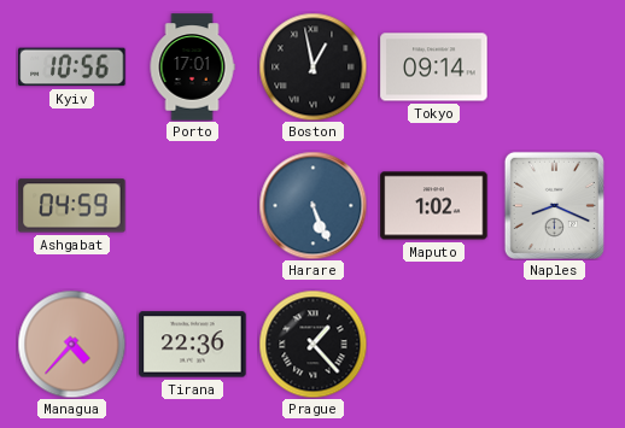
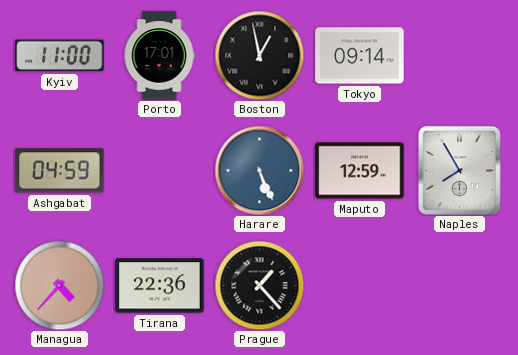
Kyiv: 10:56 -> 11:00 (60, 56)
Maputo: 1:02 -> 12:59 (360, 171)
Naples: 8:19 -> 7:55 (459, 170)
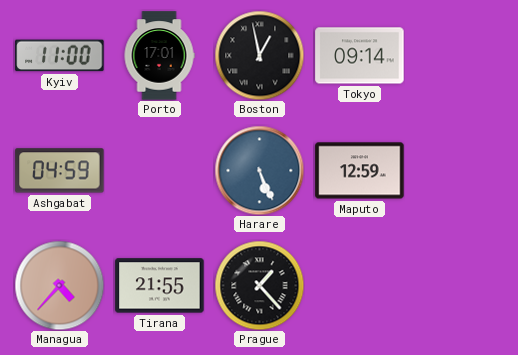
Naples: 7:55 -> none (459, 170)
Tirana: 22:36 -> 21:55 (160, 286)
